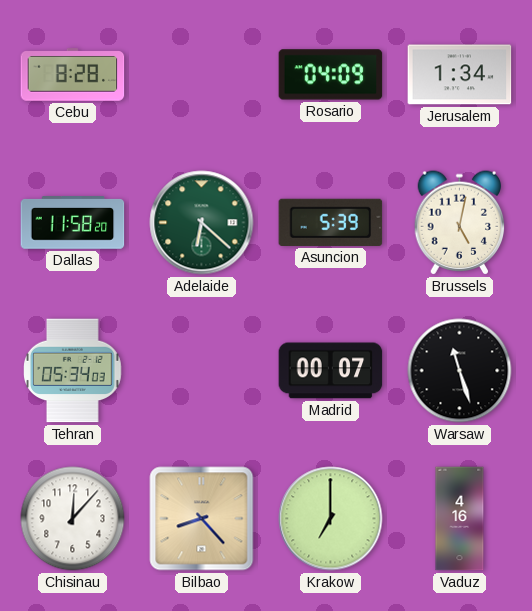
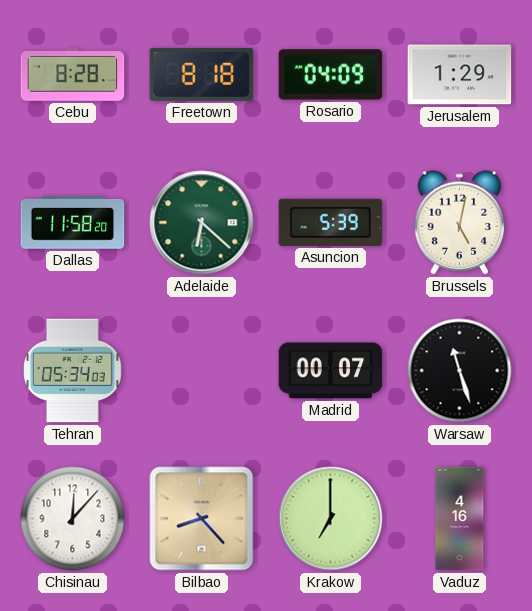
Freetown: none -> 8:18 (202, 74)
Jerusalem: 1:34 -> 1:29 (460, 75)
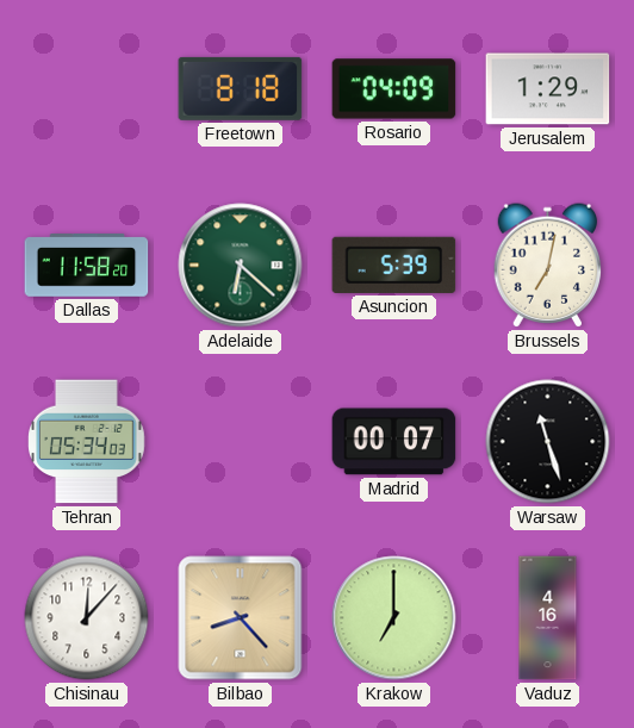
Cebu: 8:28 -> none (73, 75)
Brussels: 5:02 -> 7:02 (548, 266)
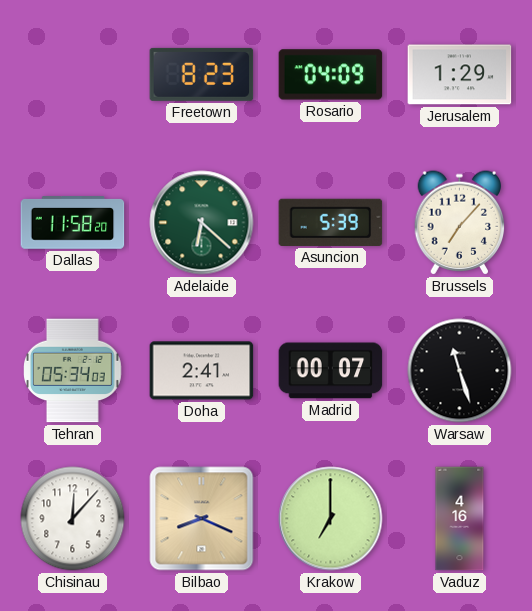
Freetown: 8:18 -> 8:23 (202, 74)
Brussels: 7:02 -> 7:07 (460, 223)
Doha: none -> 2:41 (202, 371)
Bilbao: 8:23 -> 8:19 (202, 519)
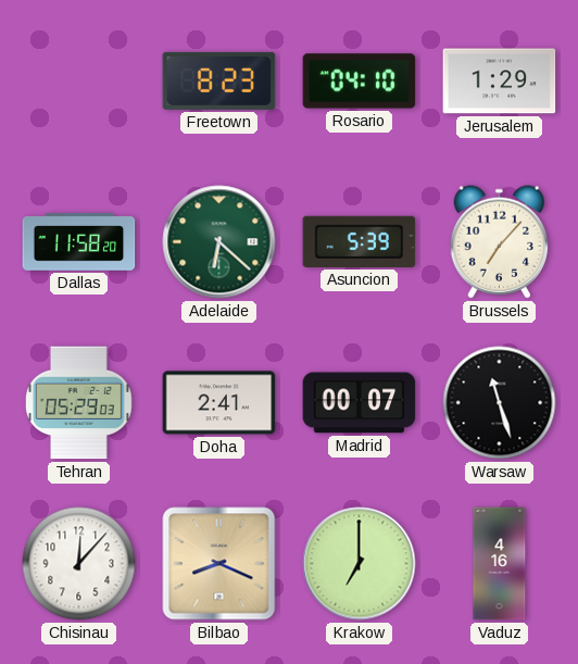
Rosario: 04:09 -> 04:10 (360, 82)
Tehran: 05:34 -> 05:29 (79, 403)
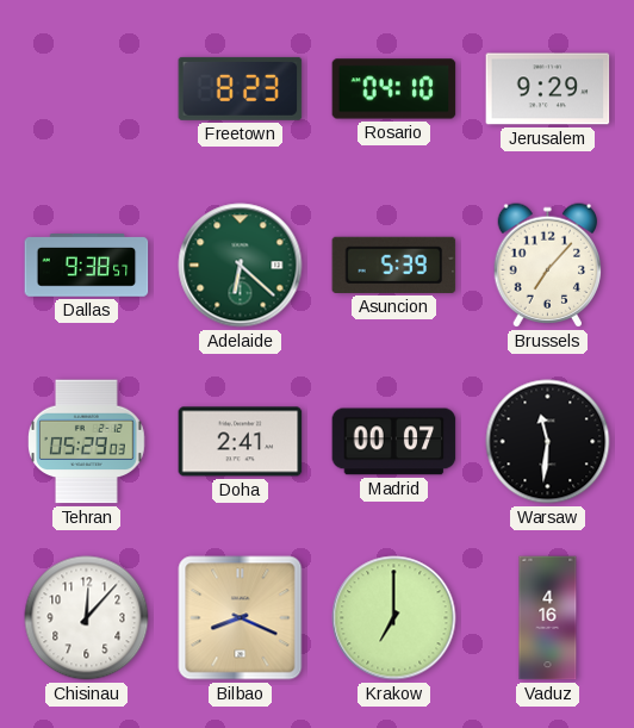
Jerusalem: 1:29 -> 9:29 (548, 89)
Dallas: 11:58 -> 9:38 (87, 266)
Warsaw: 11:27 -> 11:31 (548, 442)
